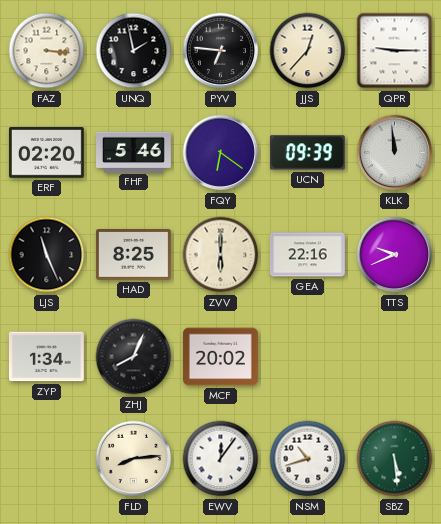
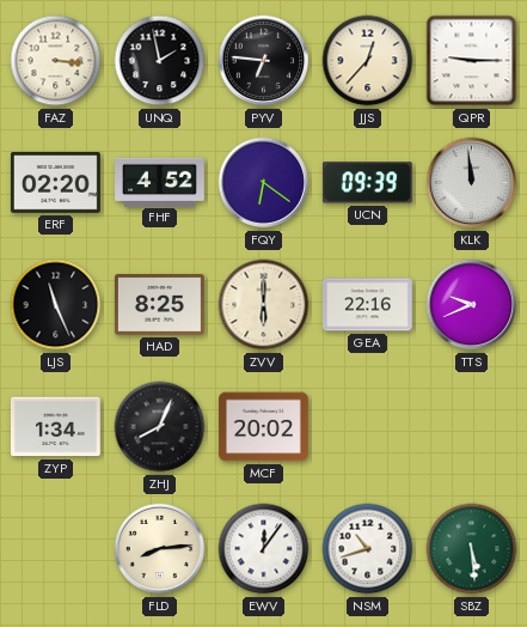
FHF: 5:46 -> 4:52 (160, 182)
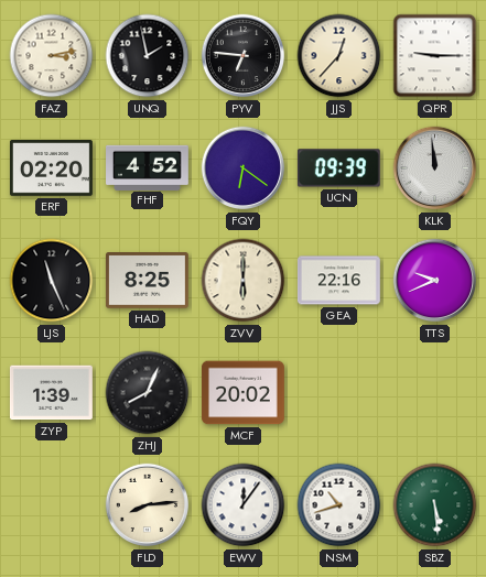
FAZ: 3:16 -> 3:13 (52, 56)
ZYP: 1:34 -> 1:39 (51, 393)
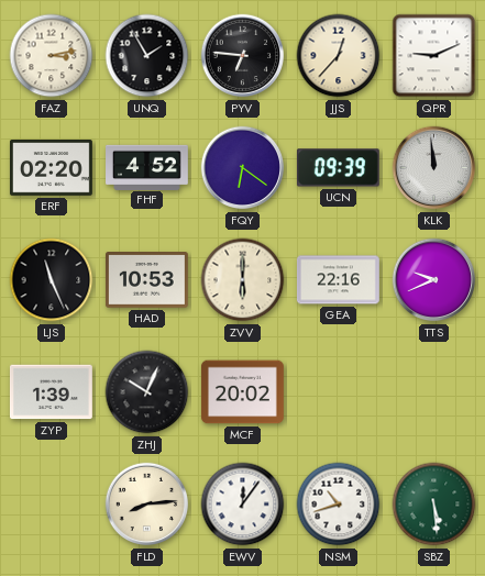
UNQ: 1:58 -> 1:55 (147, 56)
QPR: 9:15 -> 9:11 (434, 56)
HAD: 8:25 -> 10:53 (146, 280)
ZHJ: 8:04 -> 10:04 (147, 392)
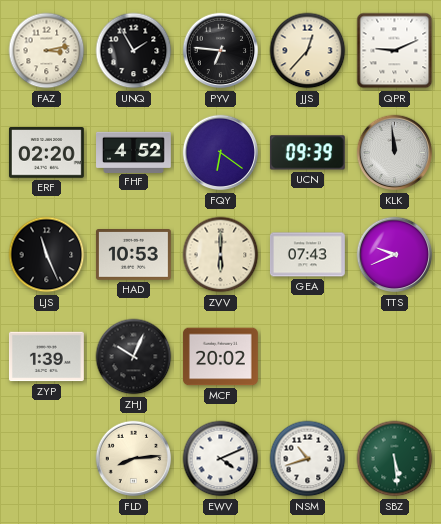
GEA: 22:16 -> 07:43 (307, 255)
EWV: 12:06 -> 4:11 (221, 459)
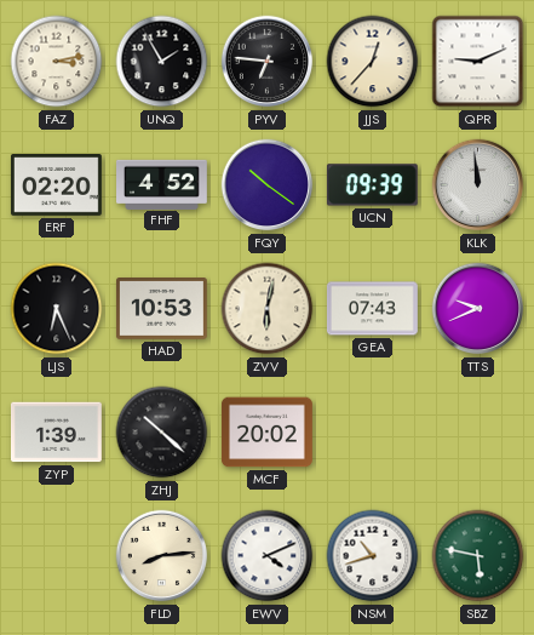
FQY: 6:21 -> 10:21 (268, 185)
LJS: 11:26 -> 6:26 (57, 309)
ZVV: 6:00 -> 6:02 (268, 309)
ZHJ: 10:04 -> 10:22 (162, 433)
SBZ: 5:29 -> 5:47 (478, 556)
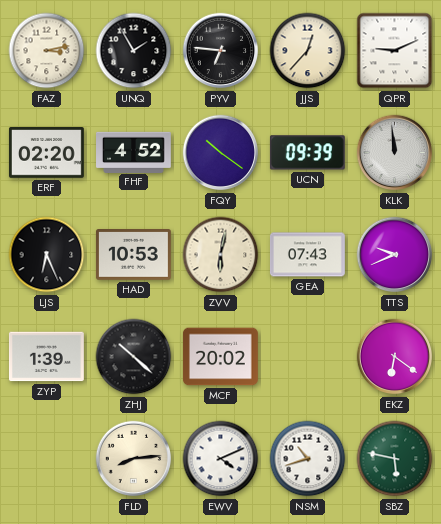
EKZ: none -> 6:21 (395, 357)
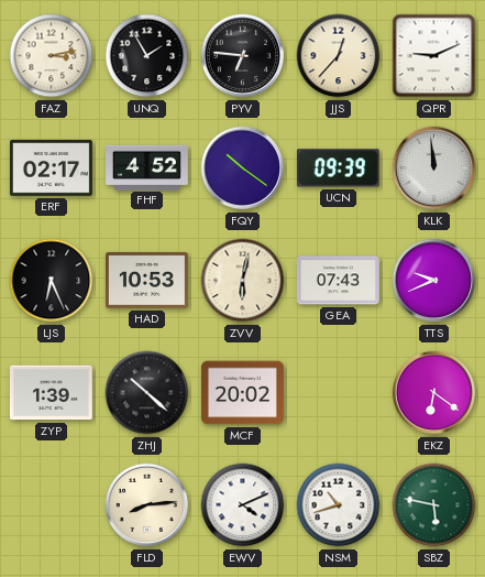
ERF: 02:20 -> 02:17 (51, 168)
